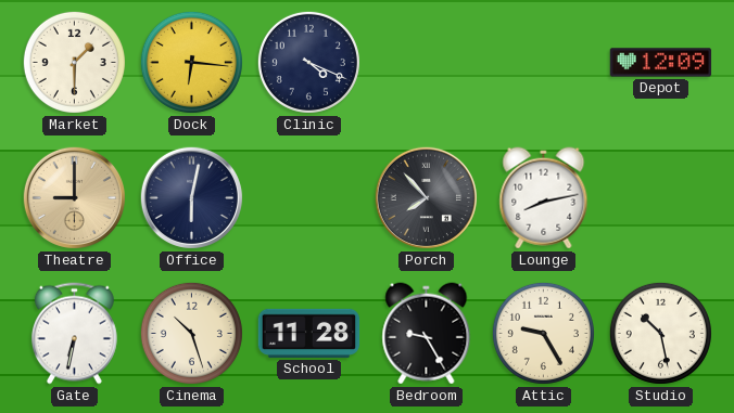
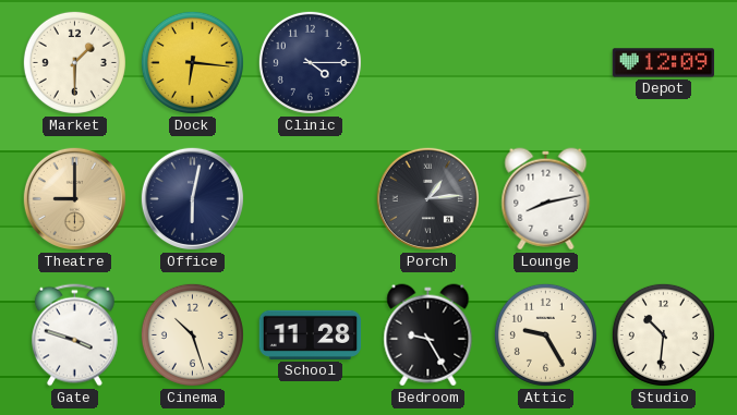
Clinic: 4:19 -> 4:15 (310, 62)
Porch: 7:53 -> 1:14 (427, 198)
Gate: 6:32 -> 3:48 (74, 335)
Studio: 10:28 -> 10:31 (663, 334)
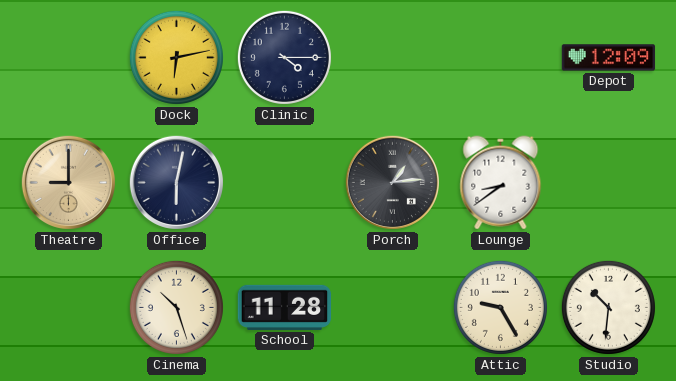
Market: 1:30 -> none (74, 62)
Dock: 6:16 -> 6:13 (176, 57)
Lounge: 8:13 -> 8:39 (501, 183)
Gate: 3:48 -> none (74, 335)
Bedroom: 9:25 -> none (428, 335)
